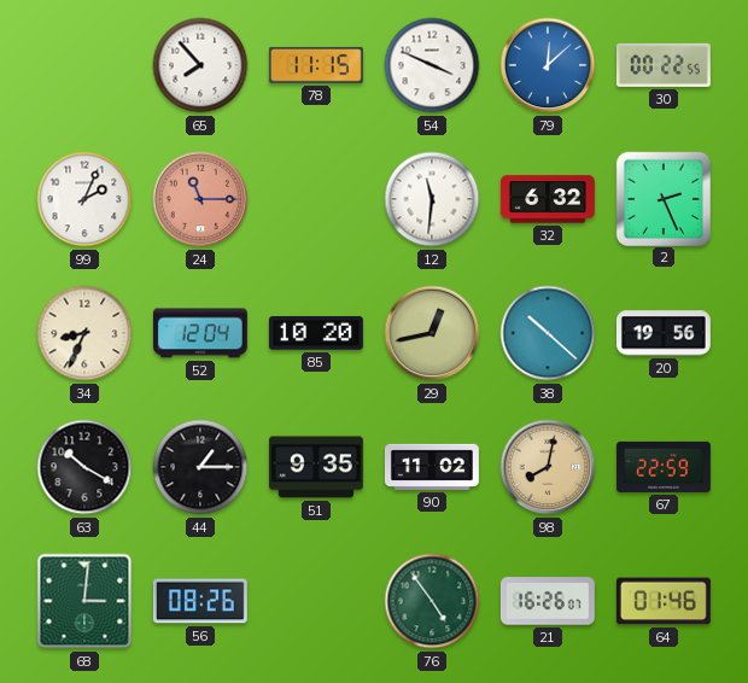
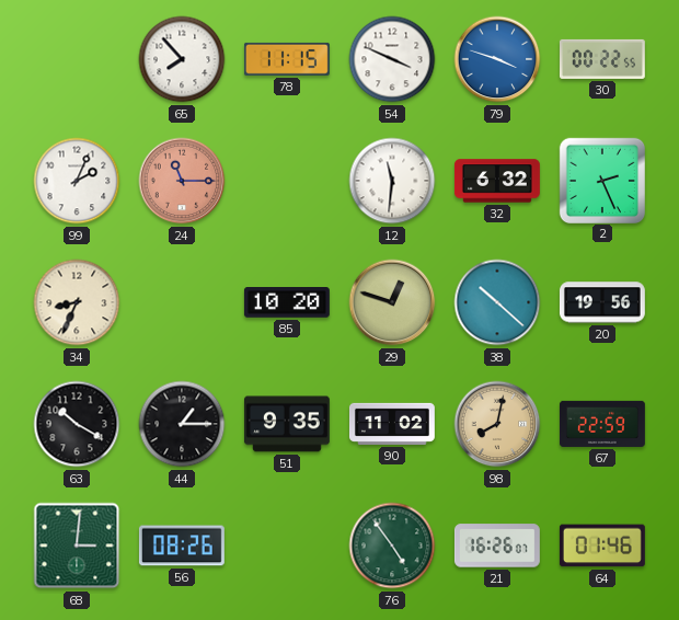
79: 12:08 -> 3:48 (497, 59)
52: 12:04 -> none (200, 333)
29: 12:43 -> 12:48 (392, 302)
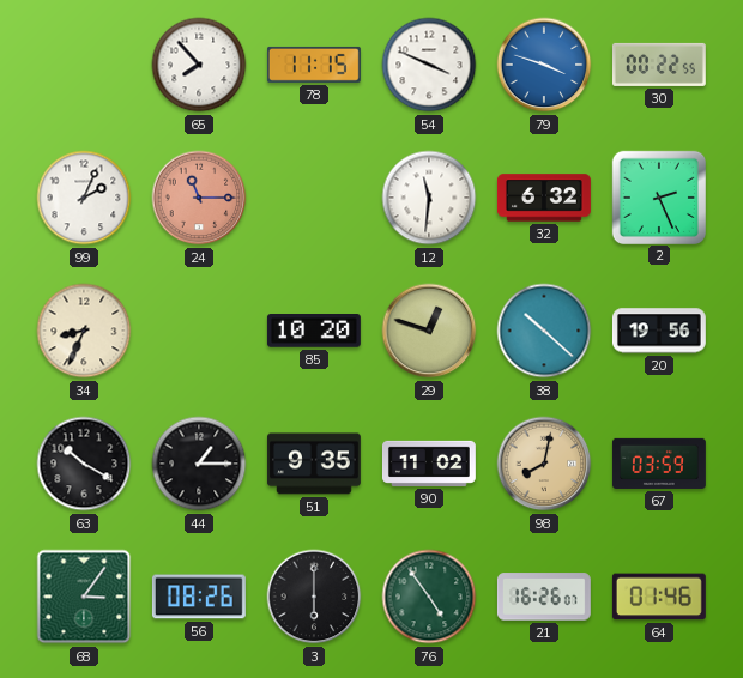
67: 22:59 -> 03:59 (659, 464)
68: 3:01 -> 3:06 (84, 597)
3: none -> 6:00 (314, 597)
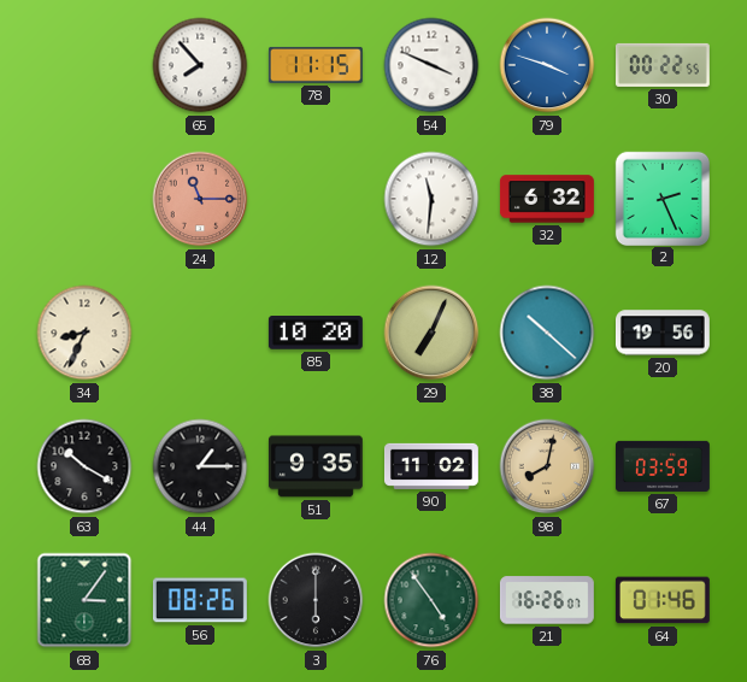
99: 2:04 -> none (84, 198)
29: 12:48 -> 7:04 (431, 333)
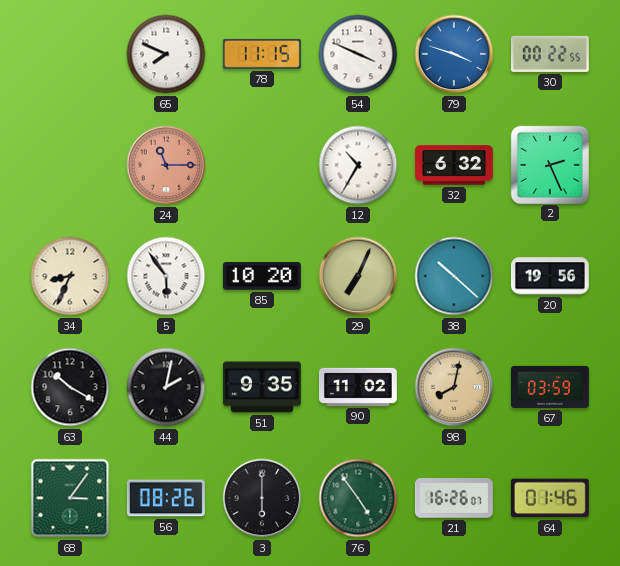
65: 7:53 -> 7:49 (166, 54)
12: 11:31 -> 10:35 (358, 165)
5: none -> 5:54 (166, 276)
44: 1:15 -> 2:02 (166, 387)
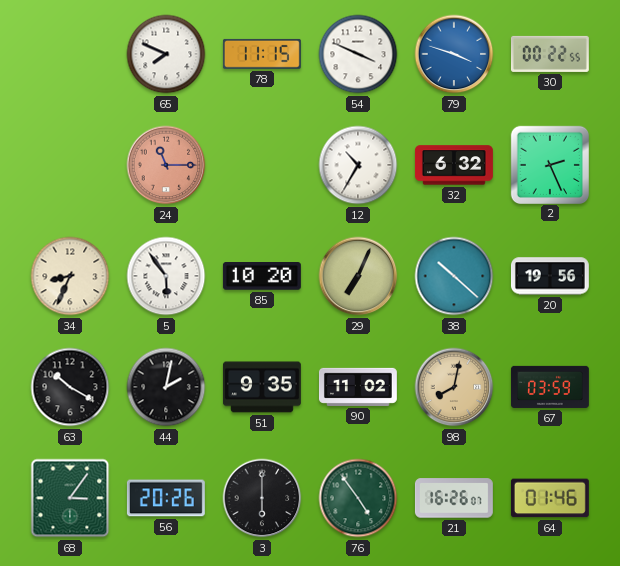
56: 08:26 -> 20:26 (166, 498)
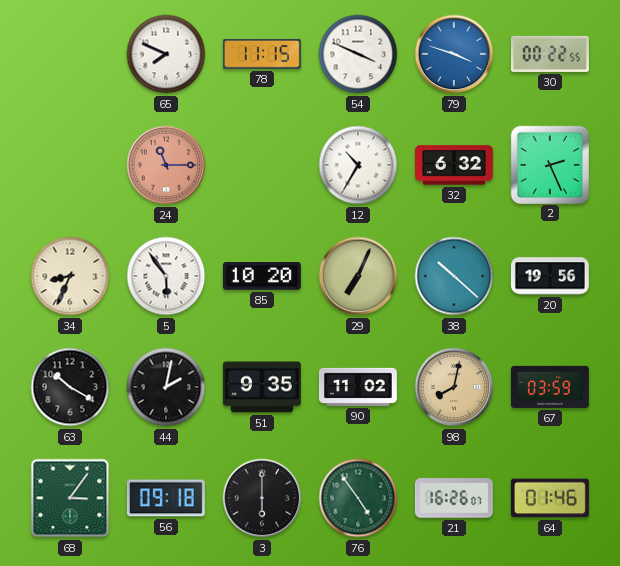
56: 20:26 -> 09:18 (166, 498)
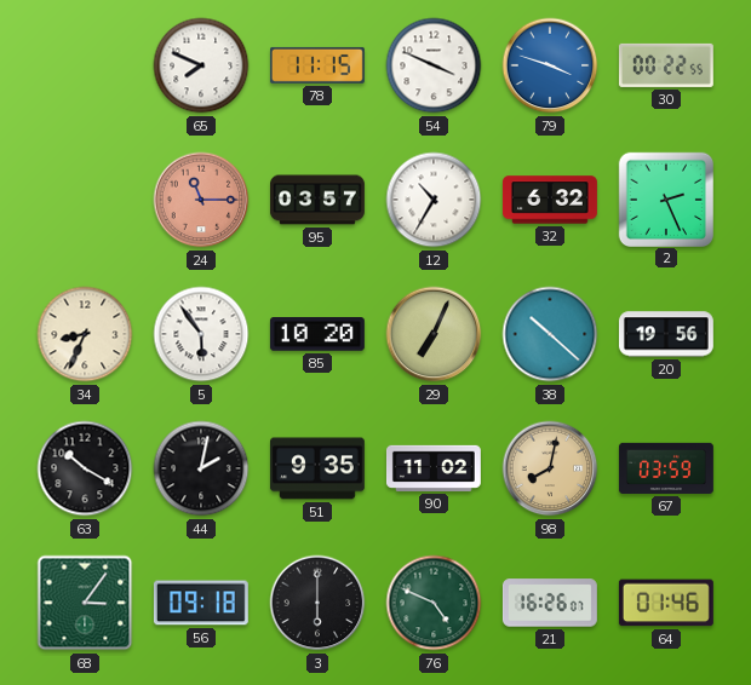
95: none -> 03:57 (319, 200)
76: 4:54 -> 4:49 (434, 603)
